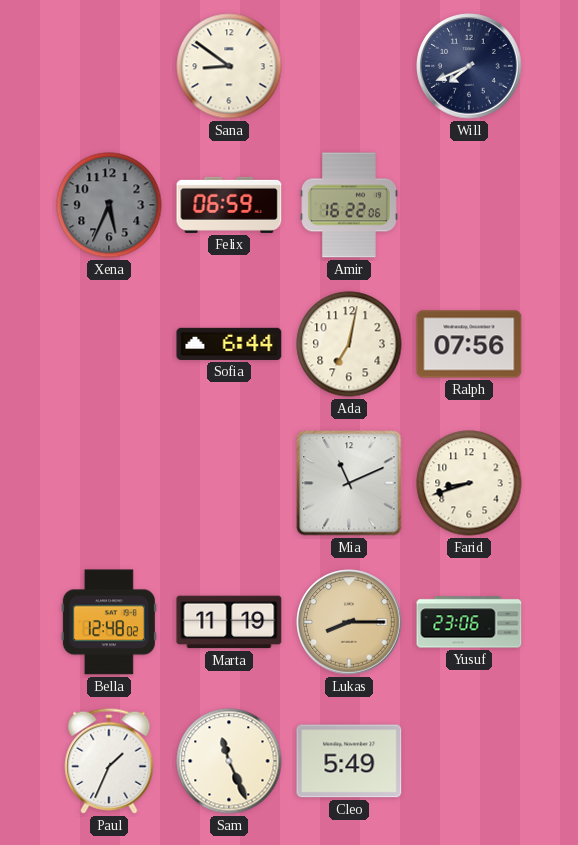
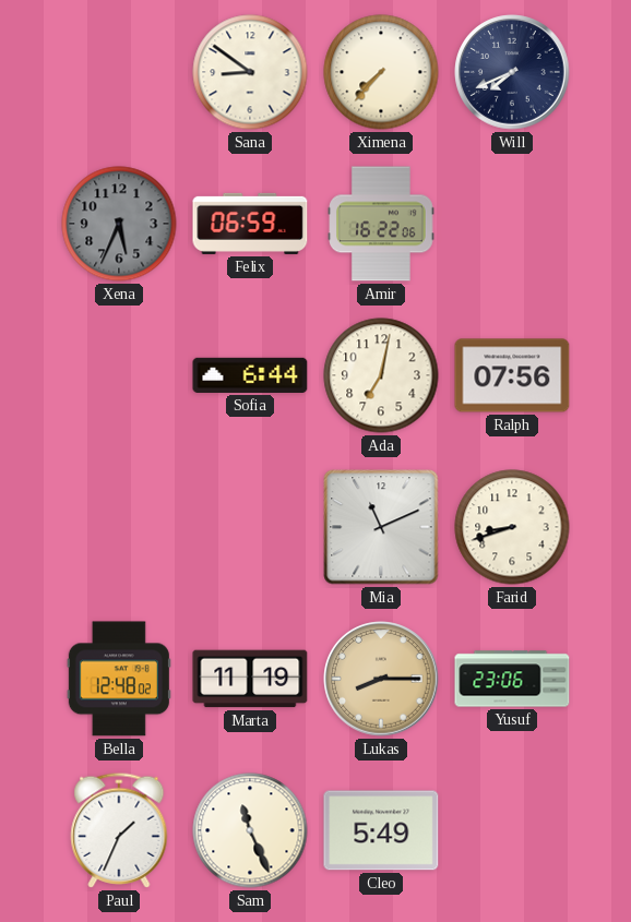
Ximena: none -> 7:37 (381, 72)
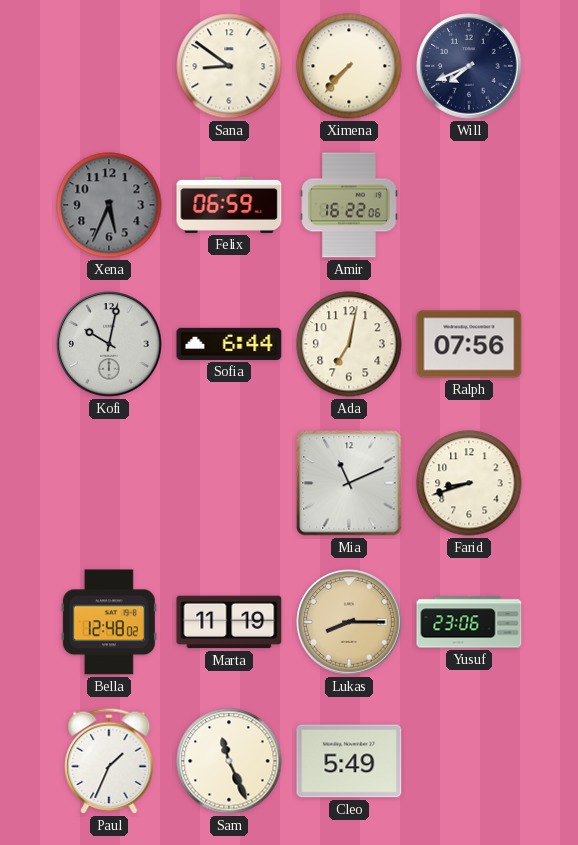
Kofi: none -> 10:02 (109, 344)
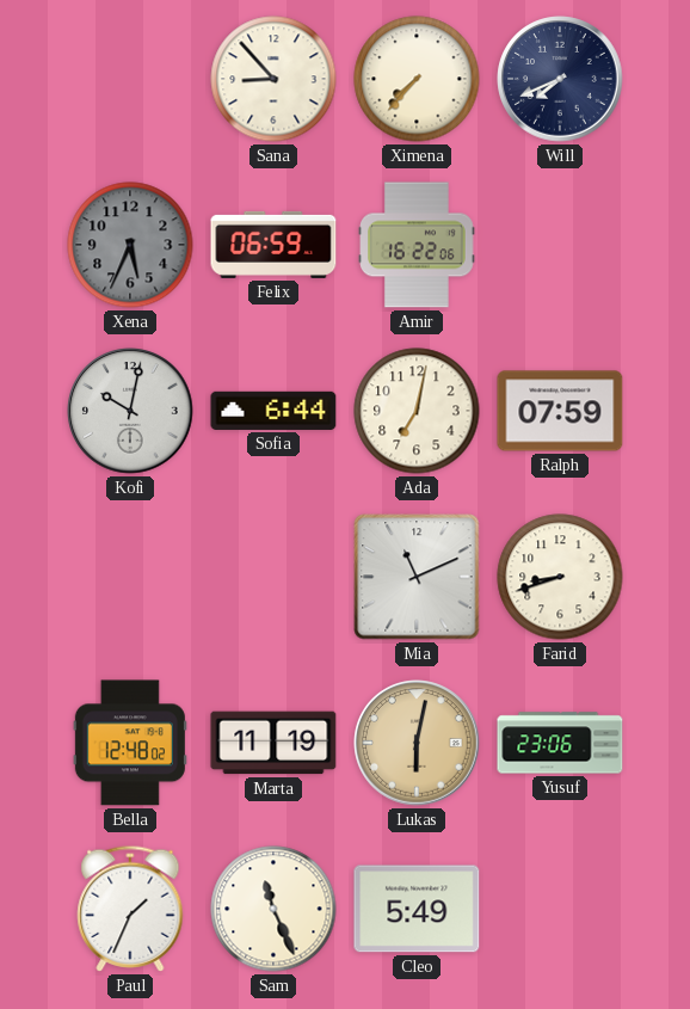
Sana: 8:51 -> 8:53 (273, 79)
Ralph: 07:56 -> 07:59 (560, 411)
Lukas: 8:15 -> 6:02 (417, 743)
